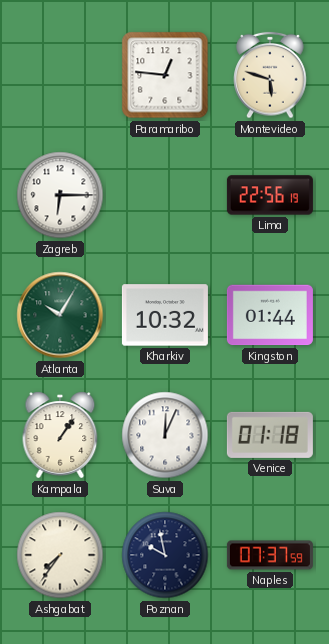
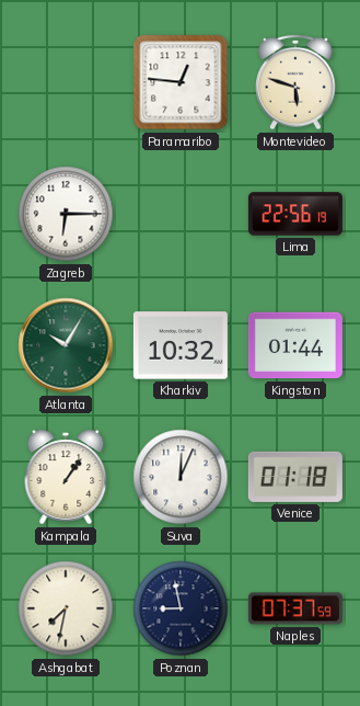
Ashgabat: 7:36 -> 7:32 (66, 608)
Poznan: 9:58 -> 8:58 (181, 608)
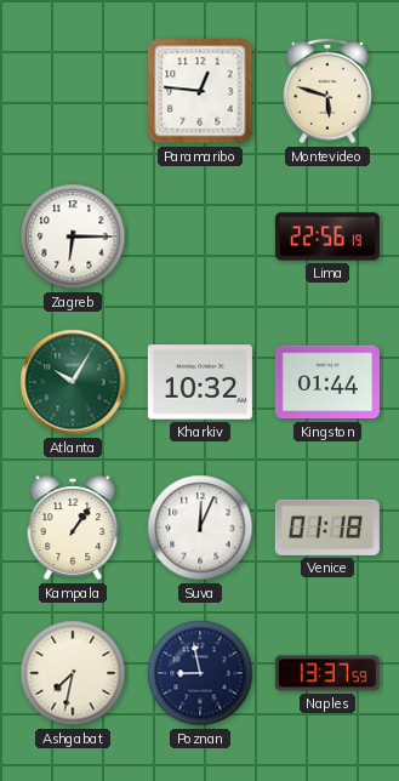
Naples: 07:37 -> 13:37 (327, 673)
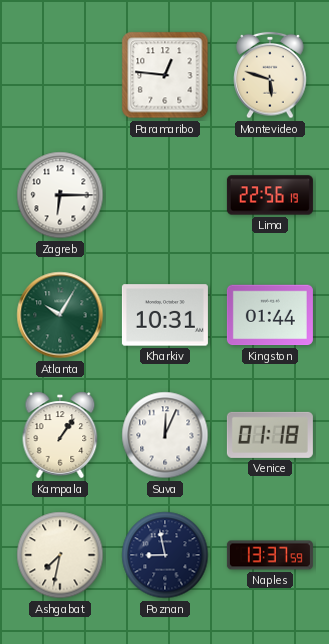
Kharkiv: 10:32 -> 10:31 (165, 315)
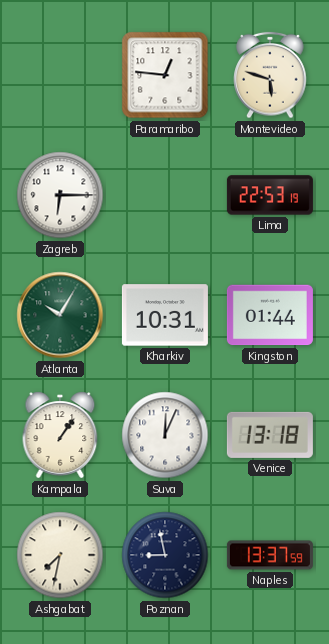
Lima: 22:56 -> 22:53 (270, 195)
Venice: 01:18 -> 13:18 (270, 435)
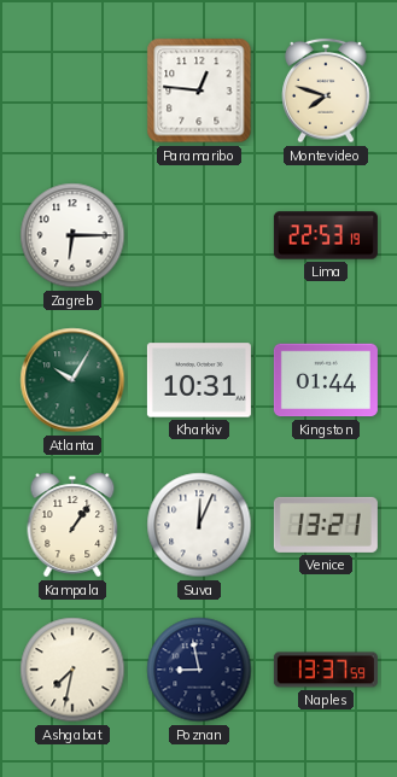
Montevideo: 5:48 -> 7:48 (326, 90)
Venice: 13:18 -> 13:21 (326, 525)
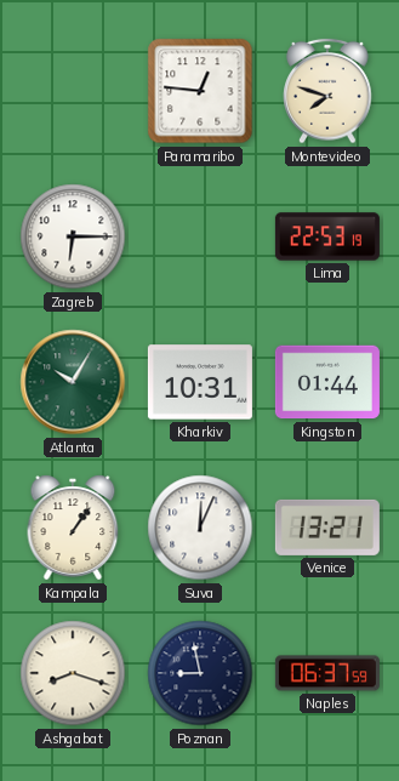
Ashgabat: 7:32 -> 8:18 (73, 673)
Naples: 13:37 -> 06:37 (327, 673)
